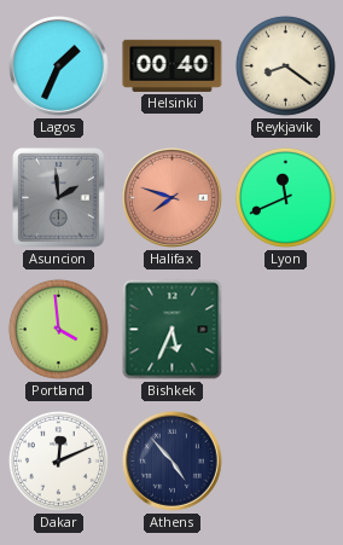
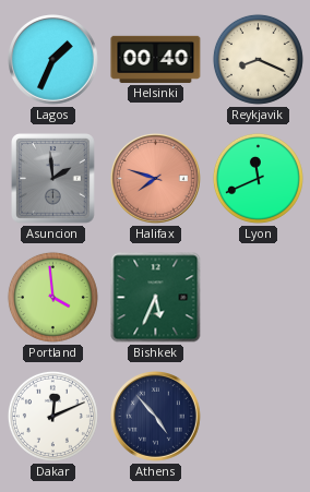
Reykjavik: 8:21 -> 8:19 (258, 59)
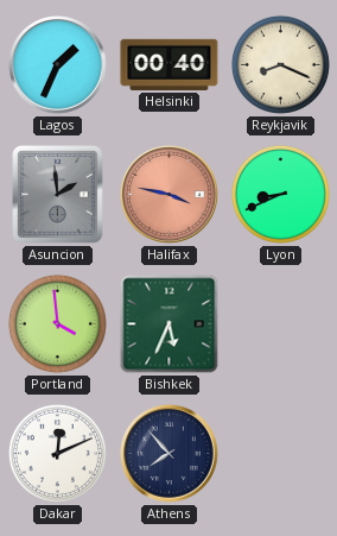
Halifax: 7:48 -> 3:47 (170, 195)
Lyon: 11:41 -> 8:41 (280, 194)
Athens: 4:53 -> 7:53 (170, 454)
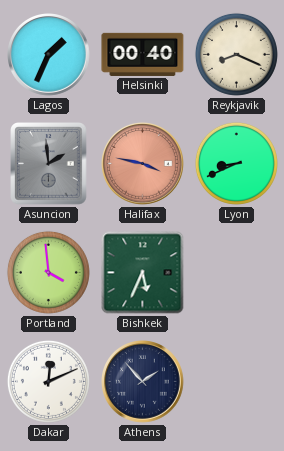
Athens: 7:53 -> 1:53 (143, 382)
